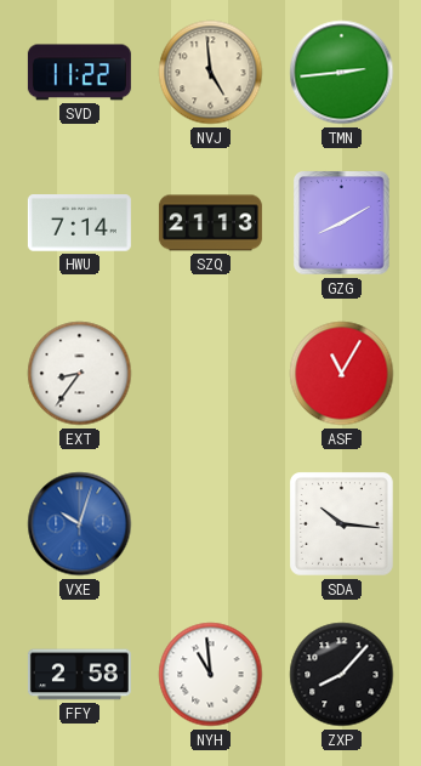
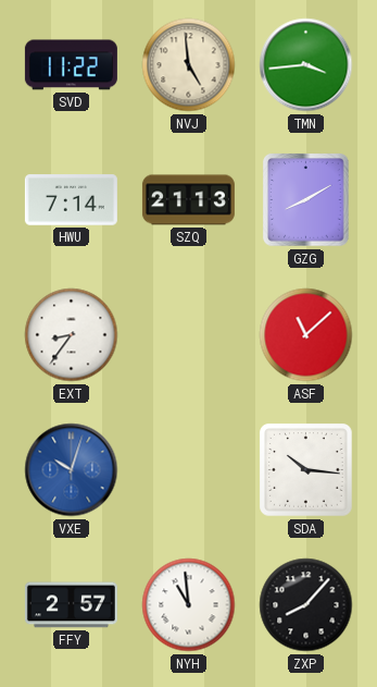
TMN: 2:44 -> 3:44 (306, 65)
ASF: 11:05 -> 11:08 (306, 335)
FFY: 2:58 -> 2:57 (71, 605)
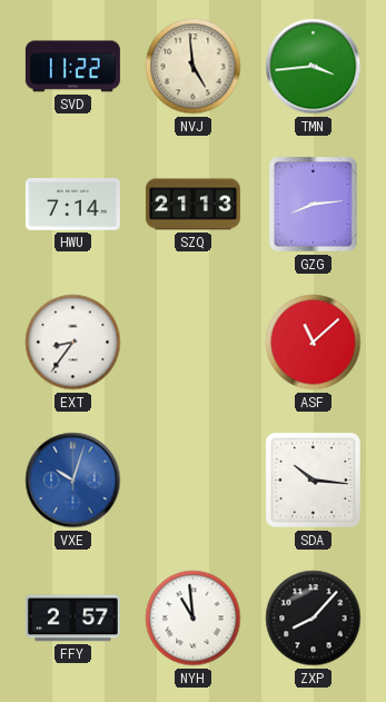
GZG: 8:10 -> 8:14 (314, 205)
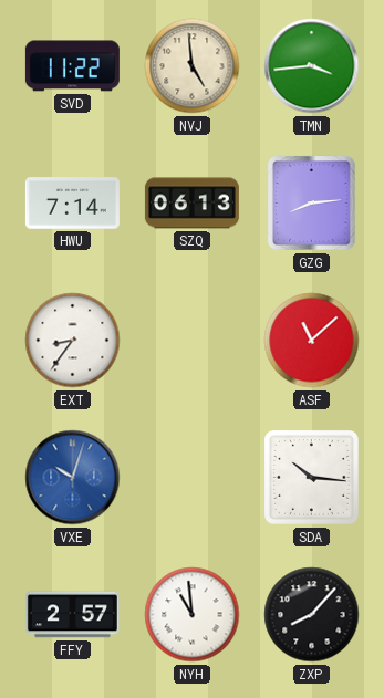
SZQ: 21:13 -> 06:13 (191, 204)
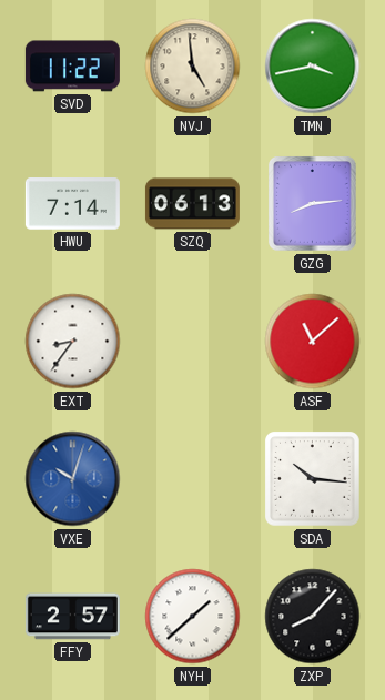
TMN: 3:44 -> 3:43 (313, 67)
NYH: 10:59 -> 1:38 (193, 617)
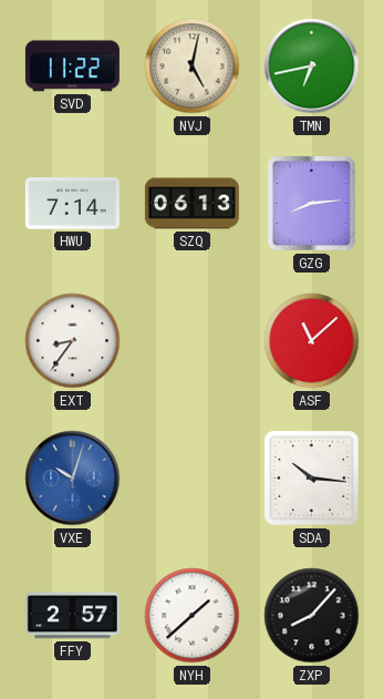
NVJ: 4:59 -> 5:02 (193, 66)
TMN: 3:43 -> 6:43 (312, 66)
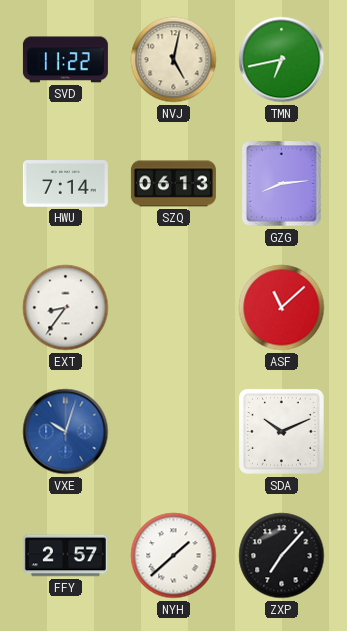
SDA: 10:16 -> 10:11 (282, 432)
ZXP: 8:07 -> 7:07 (282, 556)
